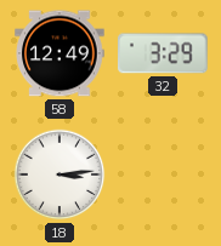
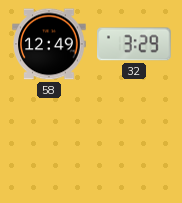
18: 3:14 -> none (59, 175)
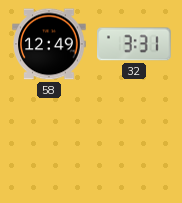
32: 3:29 -> 3:31 (135, 44)
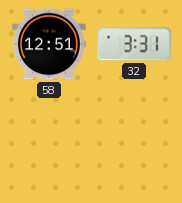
58: 12:49 -> 12:51 (49, 44)
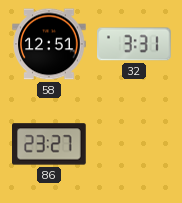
86: none -> 23:27 (49, 144)
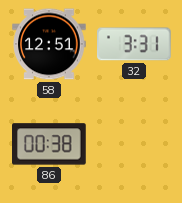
86: 23:27 -> 00:38 (49, 144)
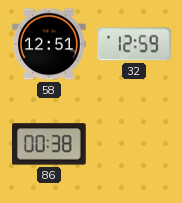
32: 3:31 -> 12:59 (135, 44)
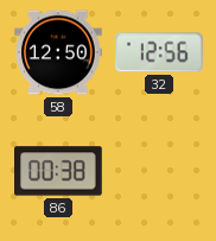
58: 12:51 -> 12:50 (58, 52)
32: 12:59 -> 12:56 (160, 52)
